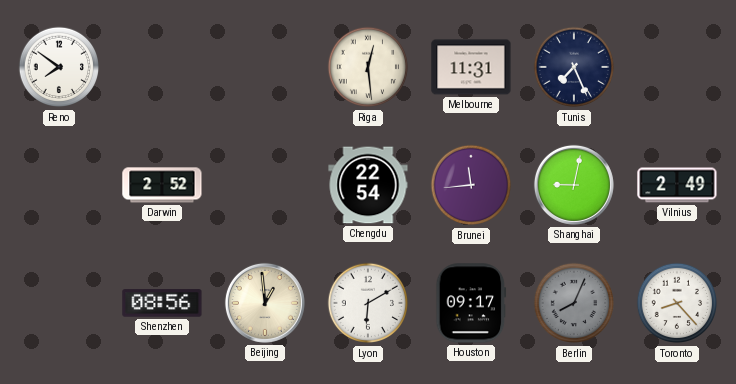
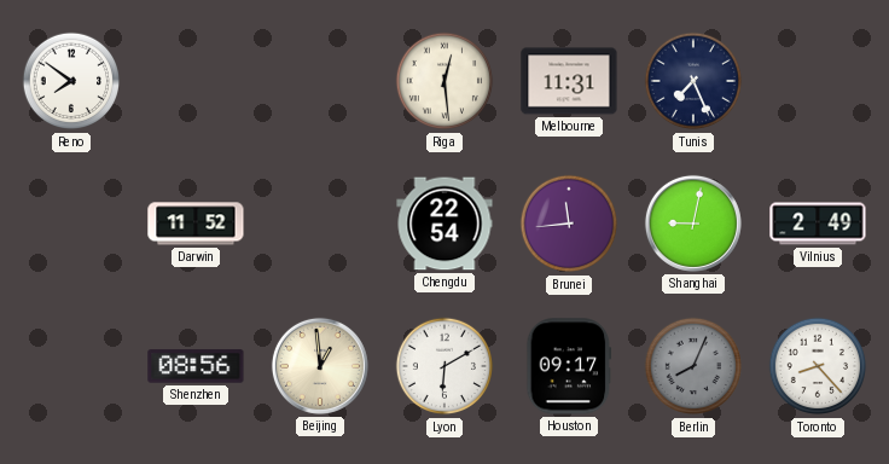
Darwin: 2:52 -> 11:52 (196, 224)
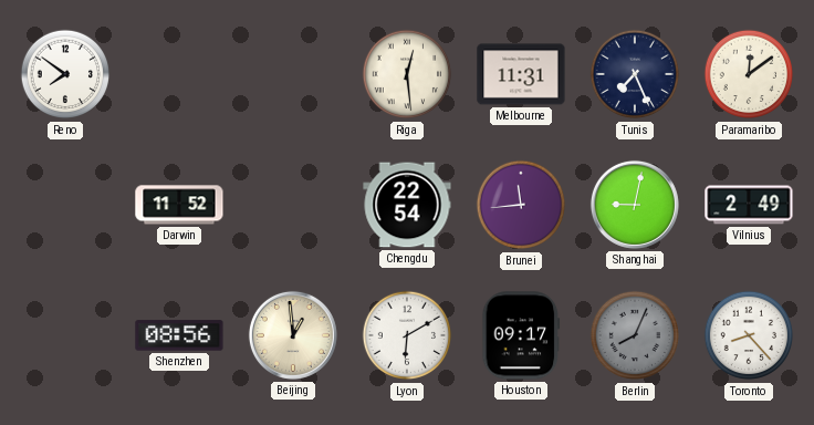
Paramaribo: none -> 12:09 (749, 74)
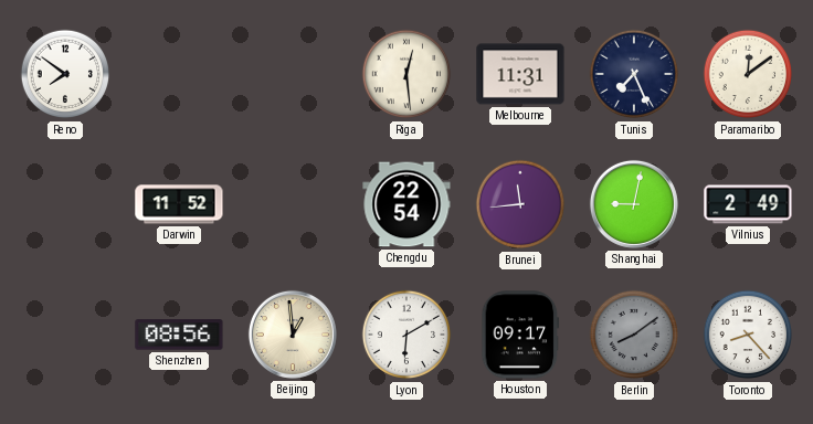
Berlin: 8:04 -> 8:09 (634, 335)
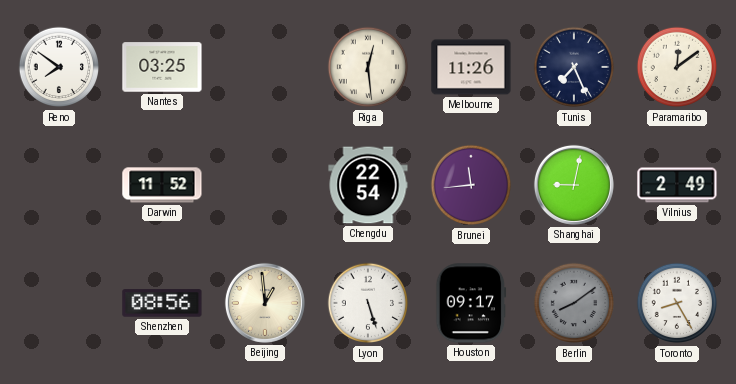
Nantes: none -> 03:25 (162, 67)
Melbourne: 11:31 -> 11:26 (471, 67)
Lyon: 6:10 -> 5:27 (368, 303)
Toronto: 8:23 -> 8:25 (677, 303)
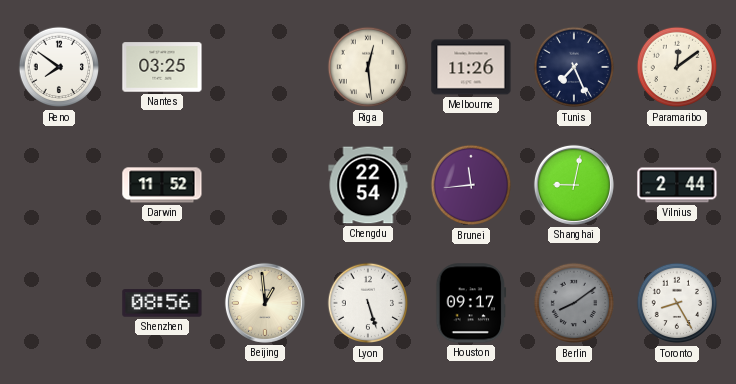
Vilnius: 2:49 -> 2:44 (677, 185)
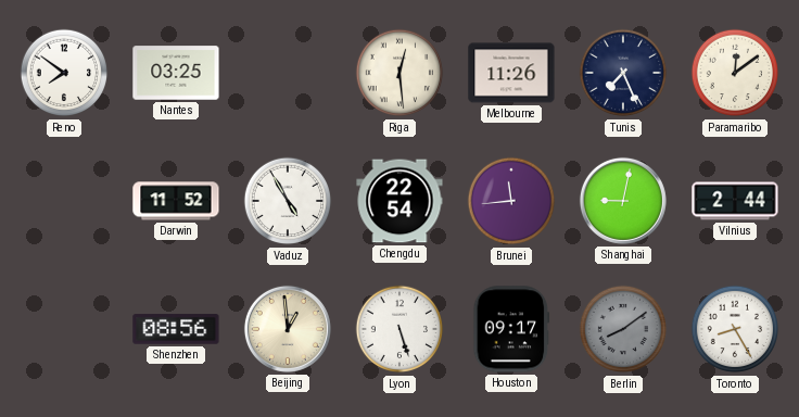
Vaduz: none -> 4:55 (288, 201)
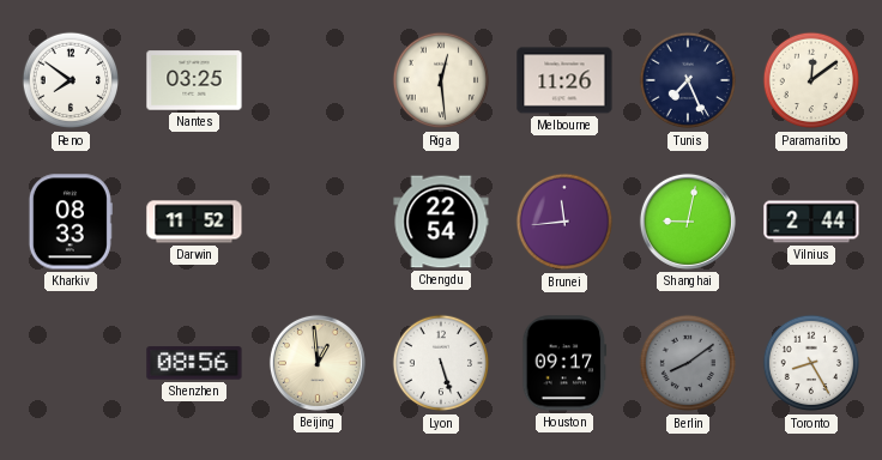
Kharkiv: none -> 08:33 (71, 222)
Vaduz: 4:55 -> none (288, 201)
